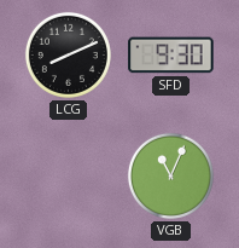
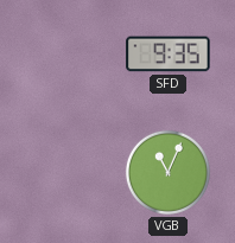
LCG: 8:11 -> none (68, 54)
SFD: 9:30 -> 9:35 (169, 55)
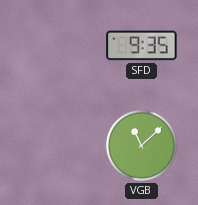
VGB: 11:04 -> 11:08 (141, 145)
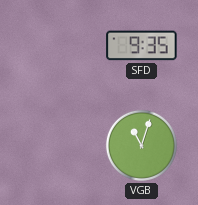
VGB: 11:08 -> 11:03 (141, 145)
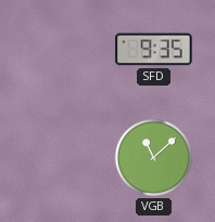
VGB: 11:03 -> 11:08 (153, 157)
